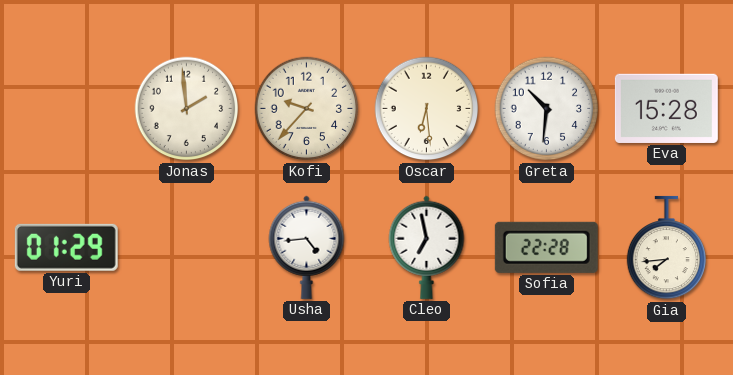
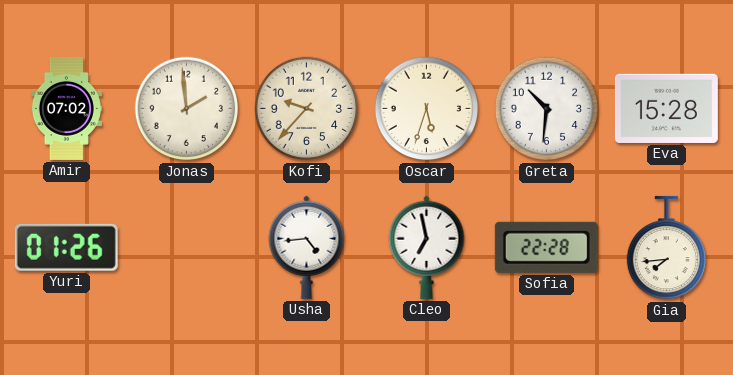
Amir: none -> 07:02 (66, 108)
Oscar: 6:29 -> 5:33 (427, 109)
Yuri: 01:29 -> 01:26 (66, 247)
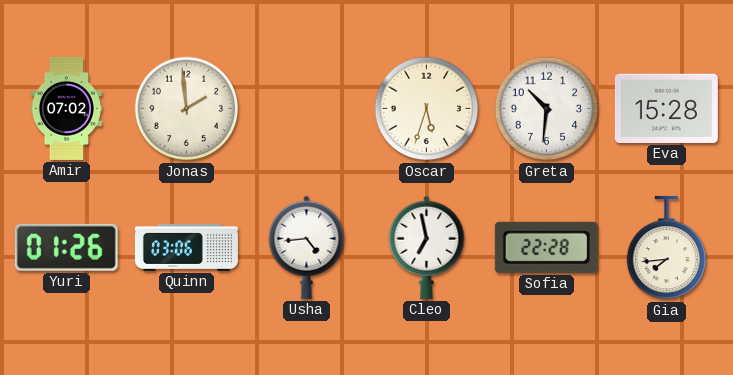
Kofi: 9:37 -> none (307, 109)
Quinn: none -> 03:06 (186, 247)
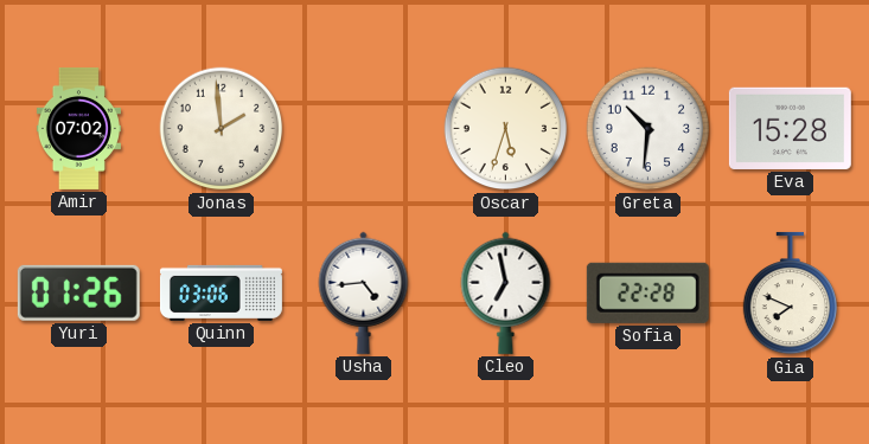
Gia: 7:44 -> 7:49 (790, 294)
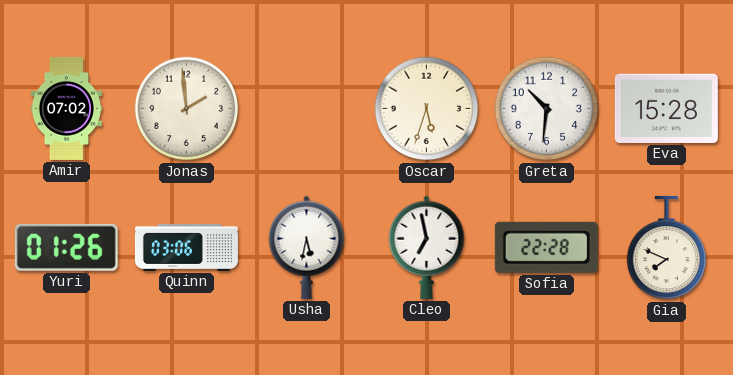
Usha: 4:44 -> 5:32 (307, 247)
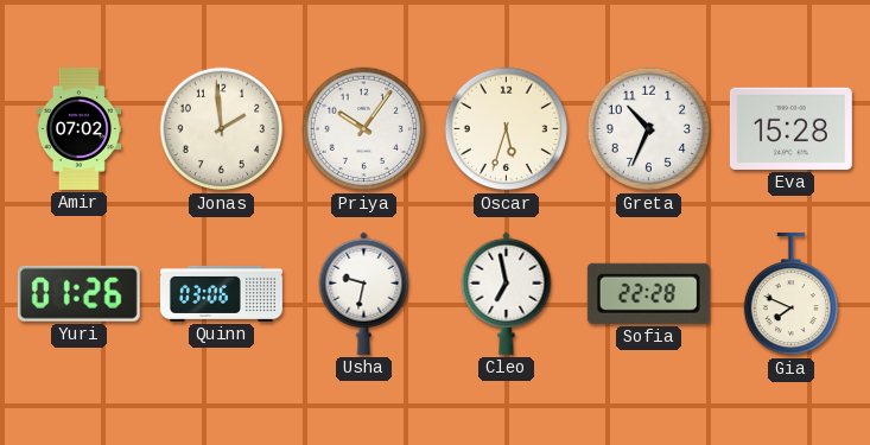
Priya: none -> 10:06 (364, 129)
Greta: 10:31 -> 10:34 (649, 129)
Usha: 5:32 -> 9:32 (364, 293)
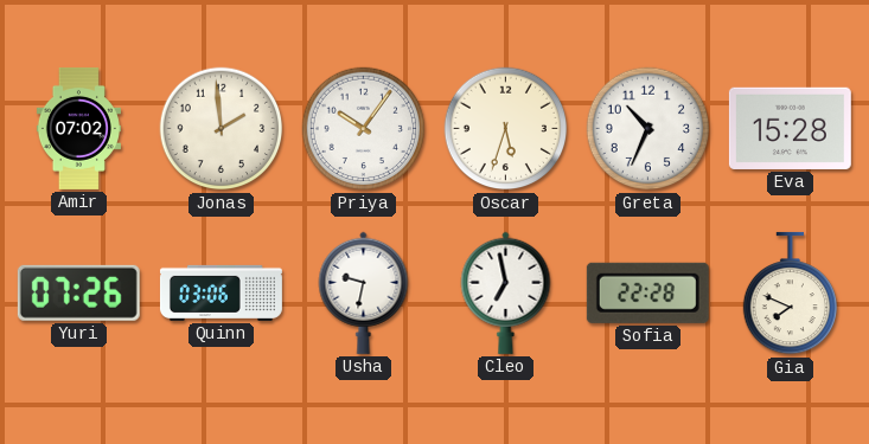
Yuri: 01:26 -> 07:26 (78, 292)
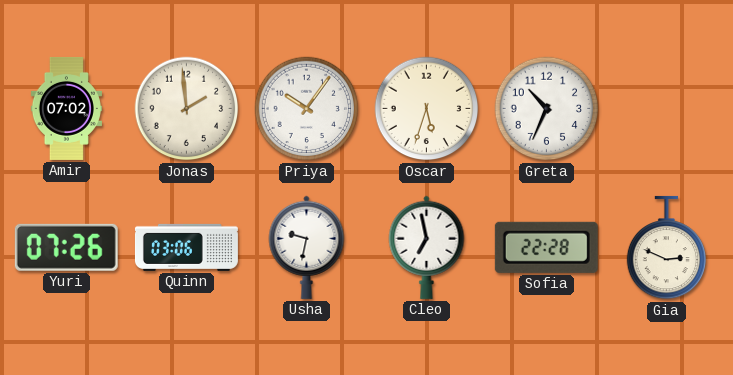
Eva: 15:28 -> none (790, 128)
Gia: 7:49 -> 2:49 (666, 248)
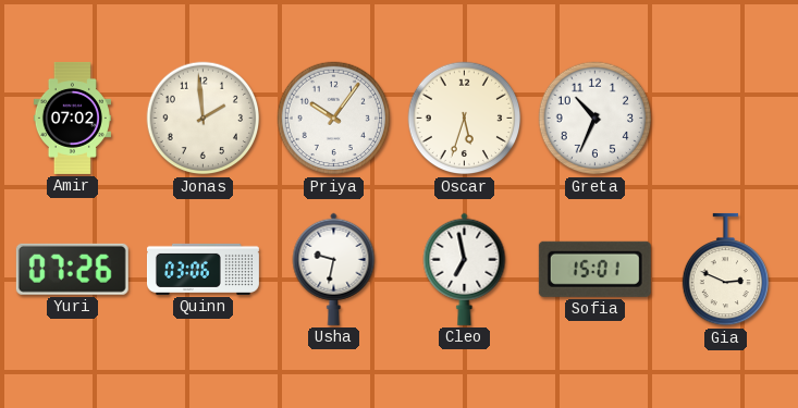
Sofia: 22:28 -> 15:01 (594, 269)
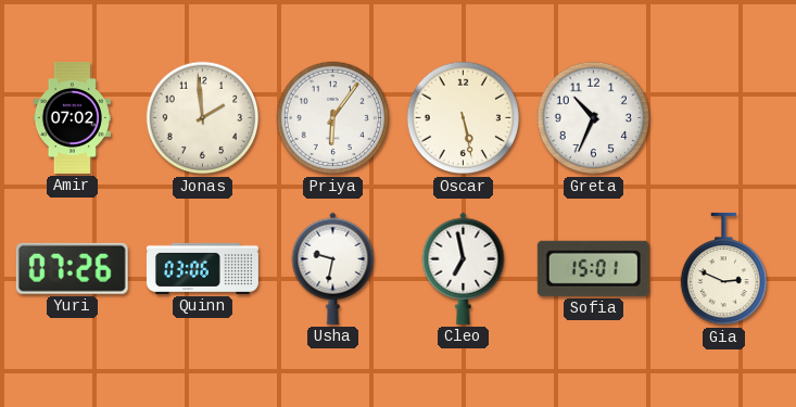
Priya: 10:06 -> 6:06 (333, 118)
Oscar: 5:33 -> 5:28 (464, 118)
